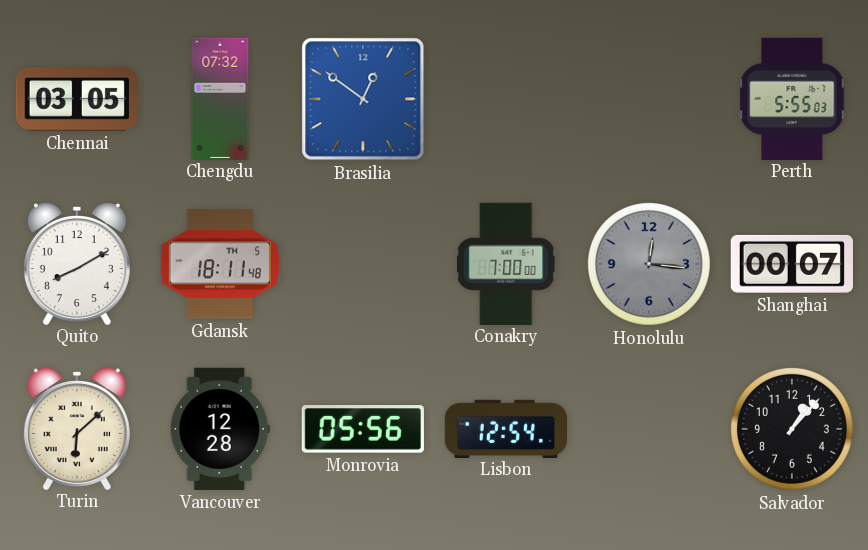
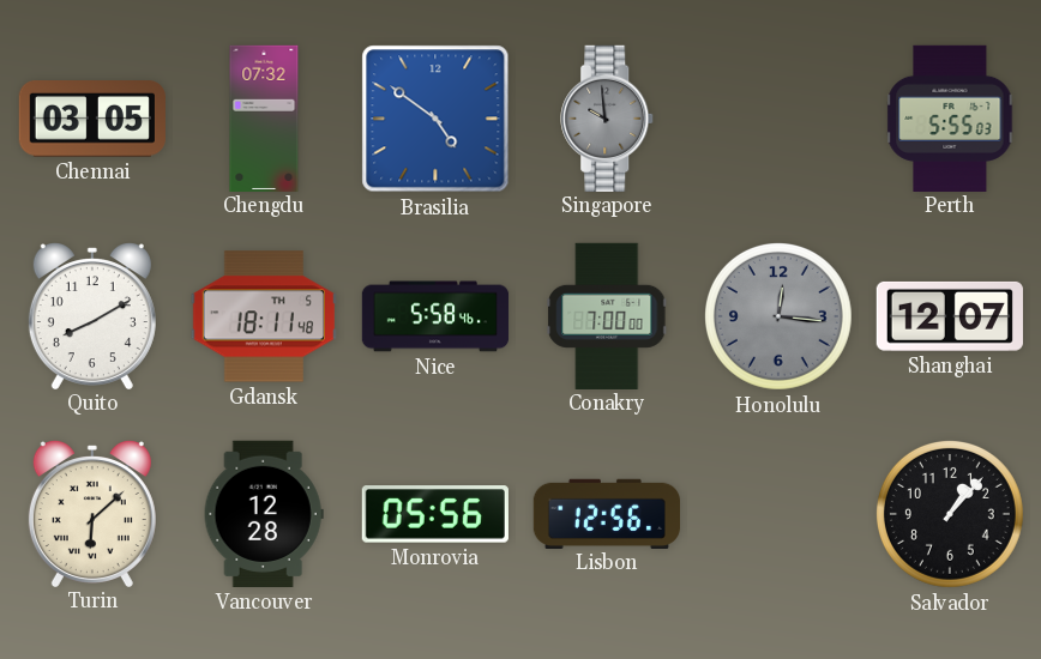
Brasilia: 12:51 -> 4:51 (435, 119)
Singapore: none -> 9:59 (608, 117)
Nice: none -> 5:58 (435, 316)
Shanghai: 00:07 -> 12:07 (950, 316)
Lisbon: 12:54 -> 12:56 (606, 513)
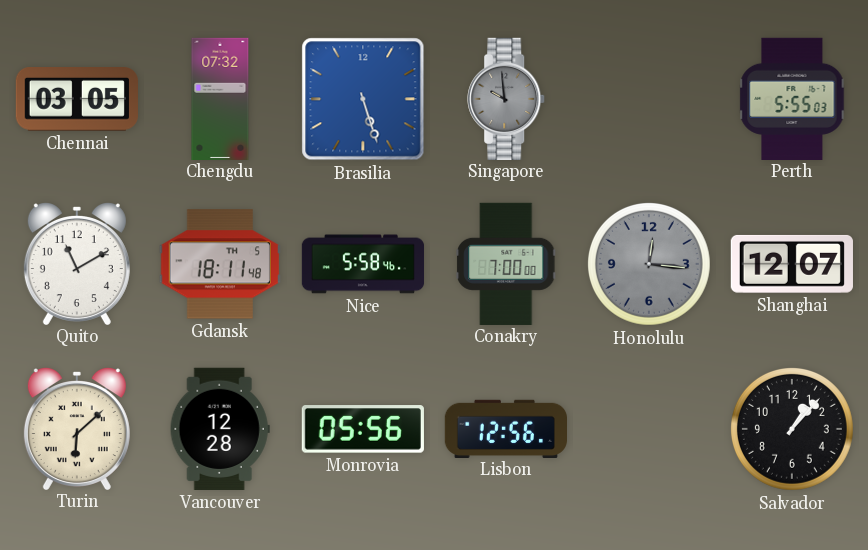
Brasilia: 4:51 -> 5:27 (363, 99)
Quito: 8:10 -> 11:10 (77, 264)
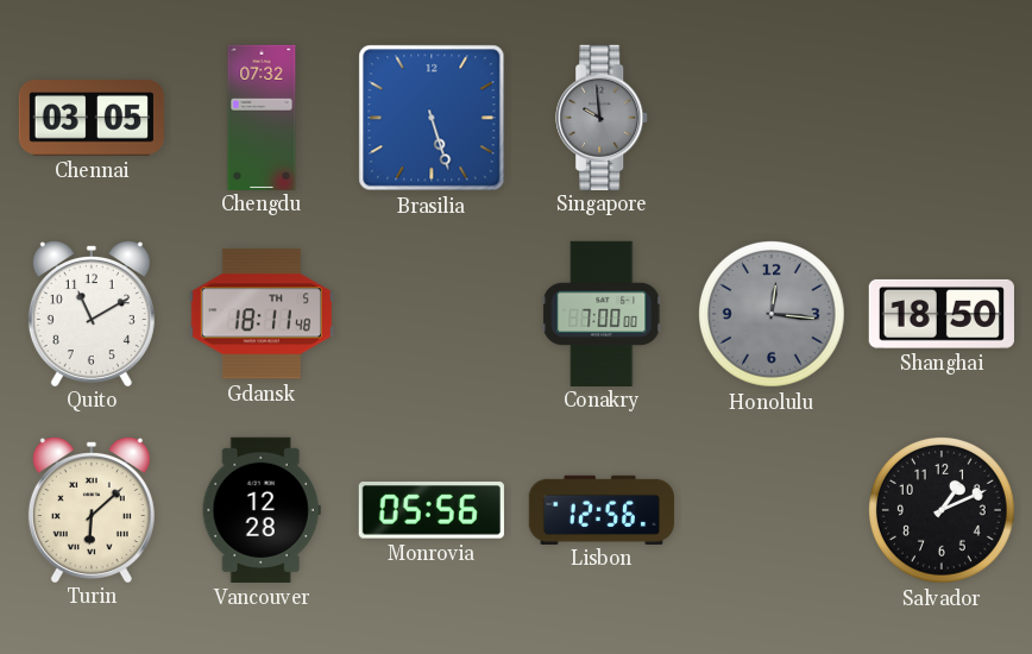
Perth: 5:55 -> none (792, 98)
Nice: 5:58 -> none (363, 264)
Shanghai: 12:07 -> 18:50 (942, 314)
Salvador: 1:07 -> 1:11 (942, 510)
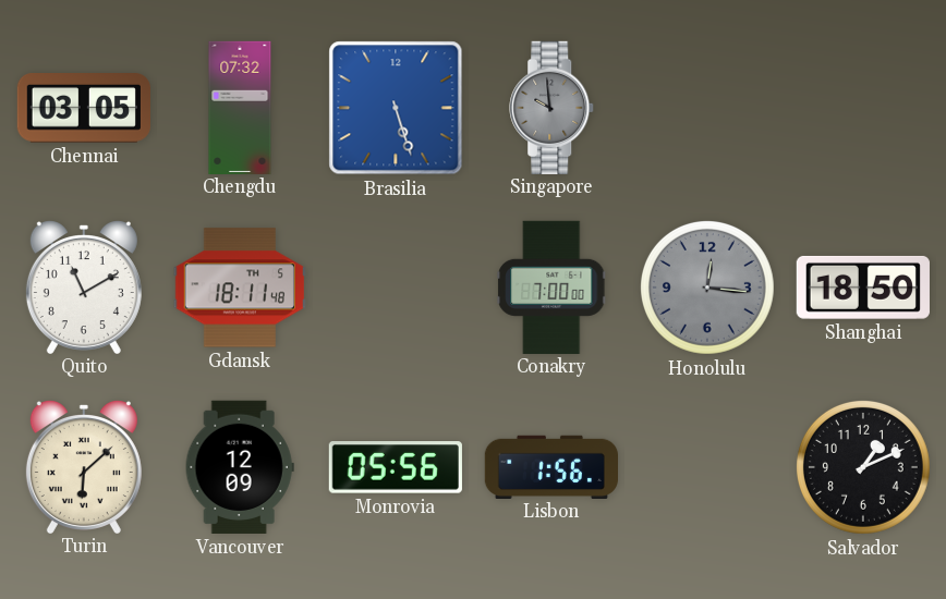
Vancouver: 12:28 -> 12:09 (240, 467)
Lisbon: 12:56 -> 1:56 (550, 466)
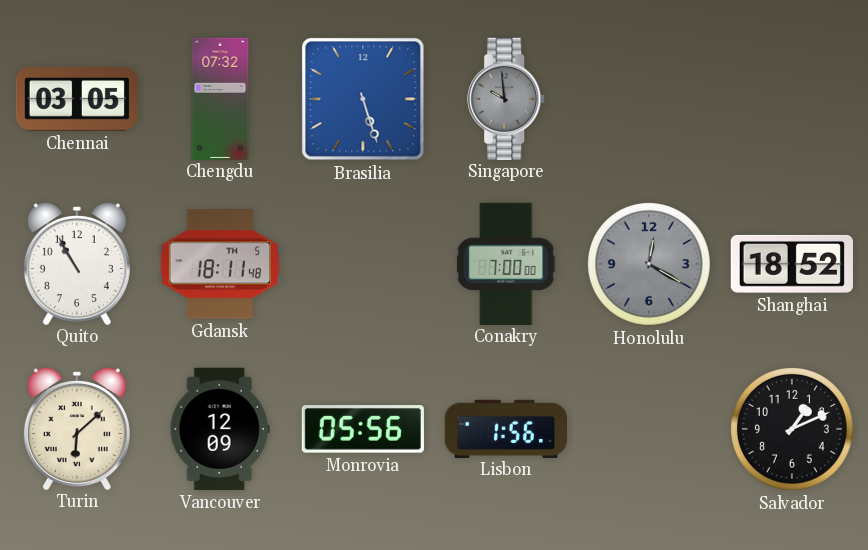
Quito: 11:10 -> 10:55 (77, 264)
Honolulu: 12:16 -> 12:20 (649, 264)
Shanghai: 18:50 -> 18:52 (792, 264)
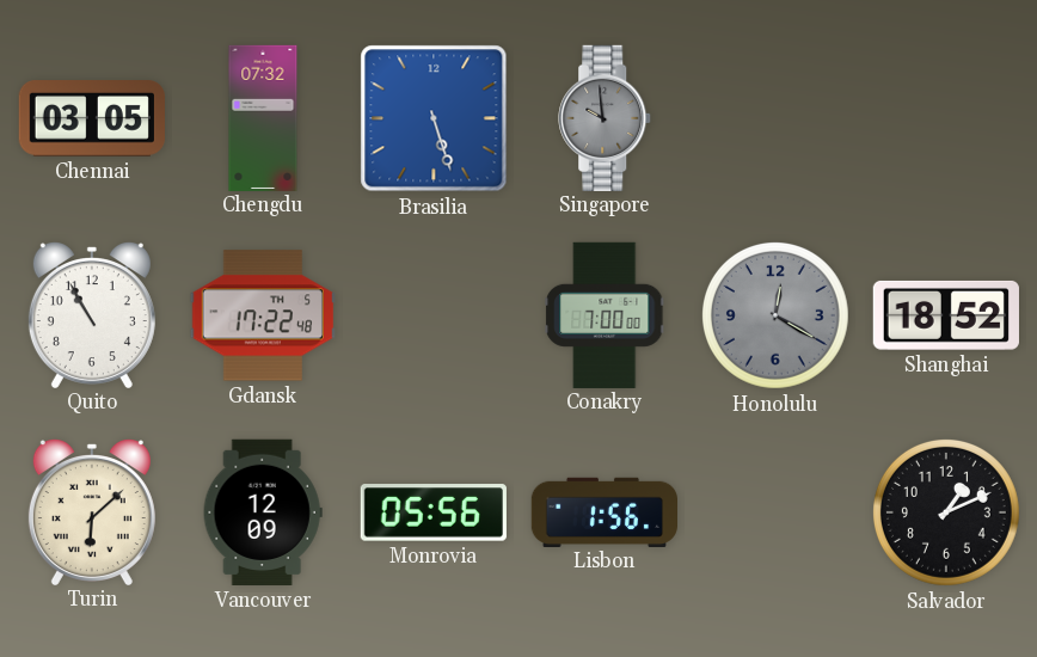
Gdansk: 18:11 -> 17:22 (263, 315)
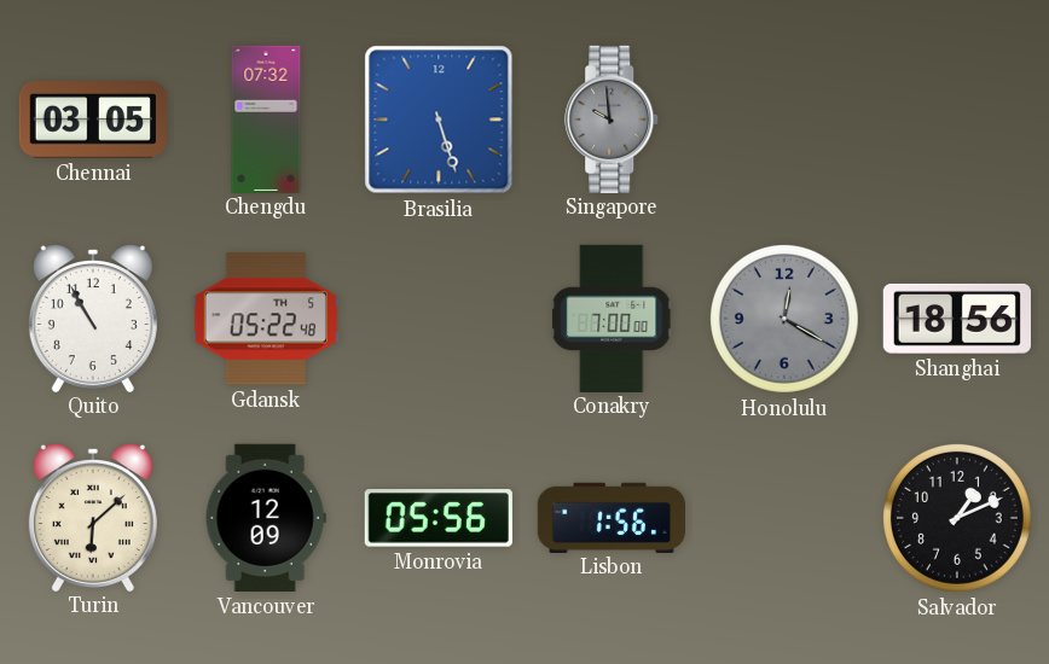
Gdansk: 17:22 -> 05:22 (266, 319)
Shanghai: 18:52 -> 18:56 (957, 319)
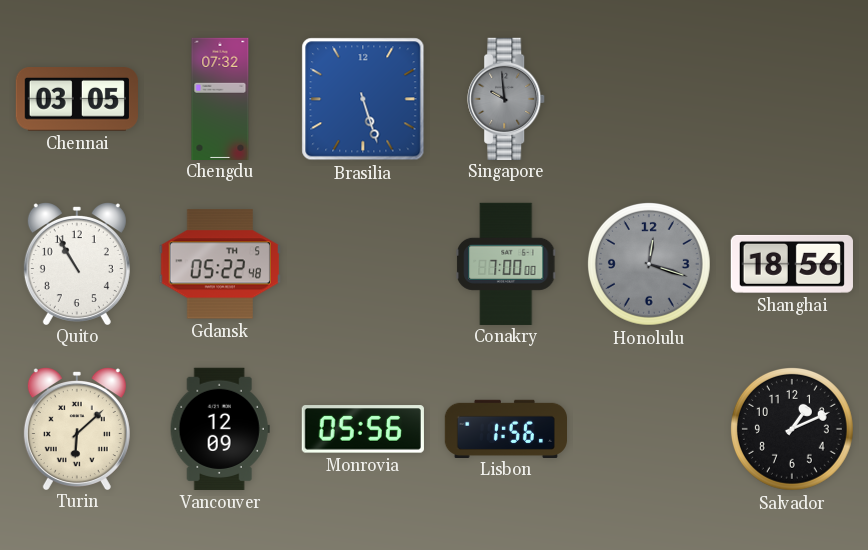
Honolulu: 12:20 -> 12:18 (649, 264)
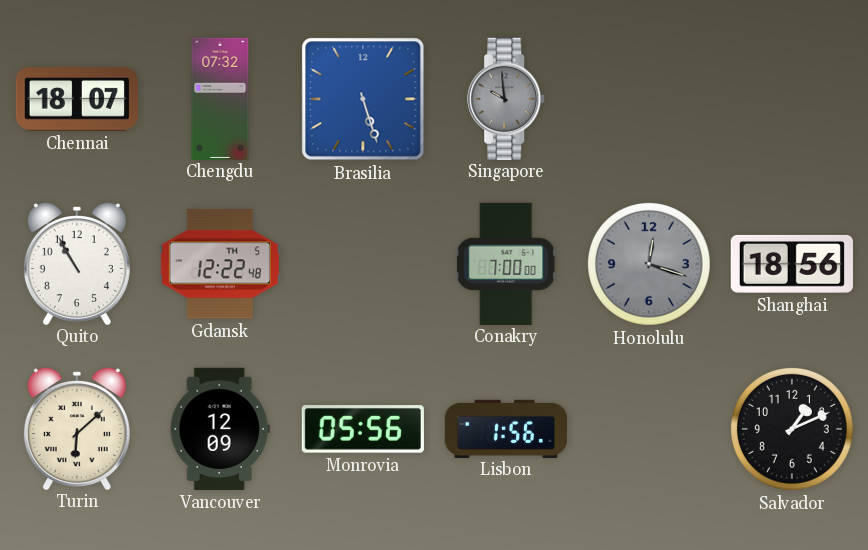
Chennai: 03:05 -> 18:07 (77, 100)
Gdansk: 05:22 -> 12:22 (220, 264)
